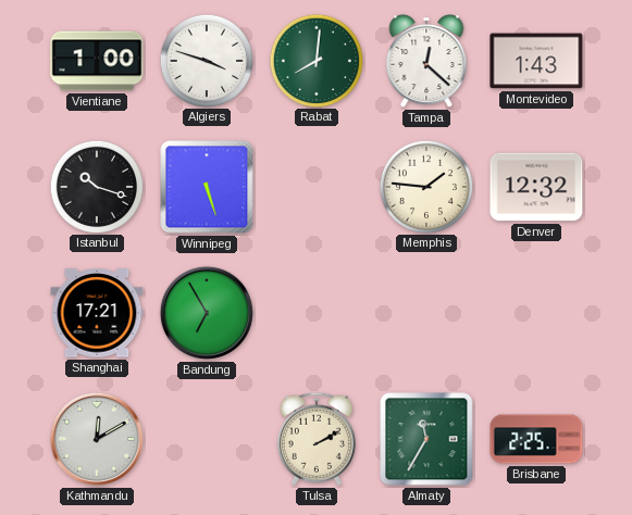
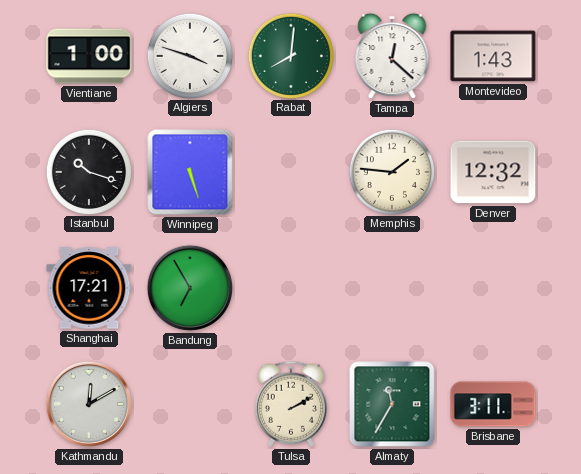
Brisbane: 2:25 -> 3:11 (493, 404)
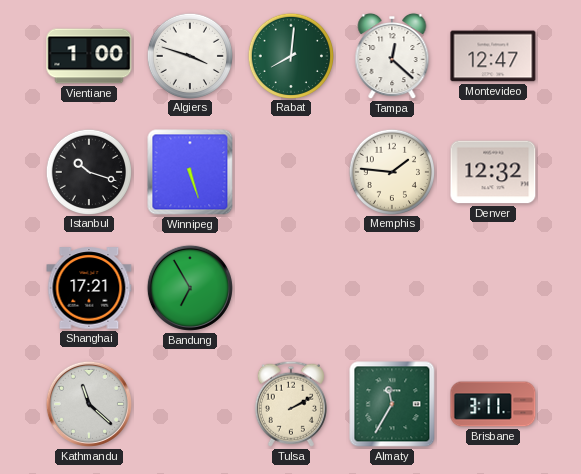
Montevideo: 1:43 -> 12:47 (493, 56)
Kathmandu: 12:10 -> 11:22 (89, 404)
